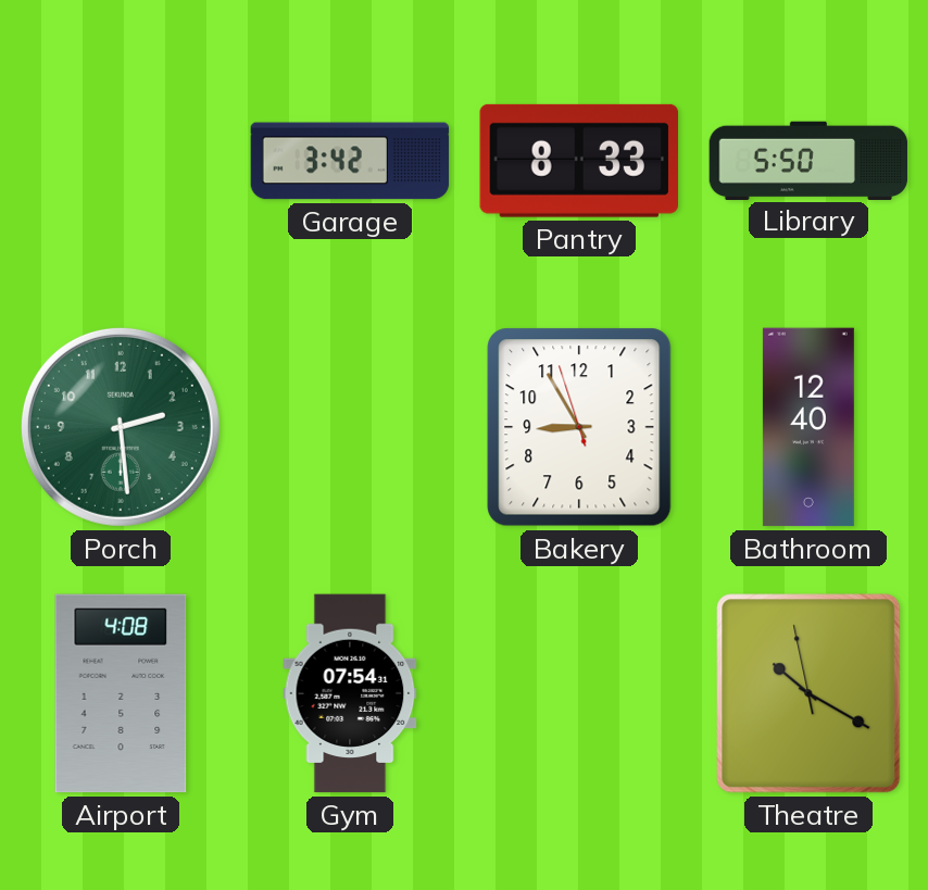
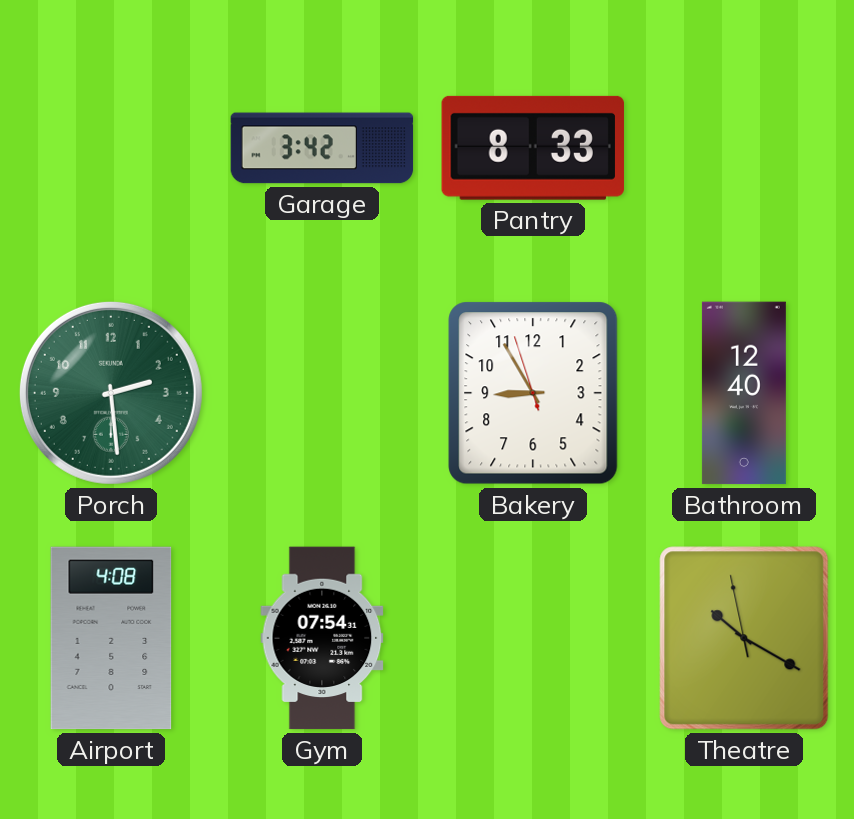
Library: 5:50 -> none (808, 160)
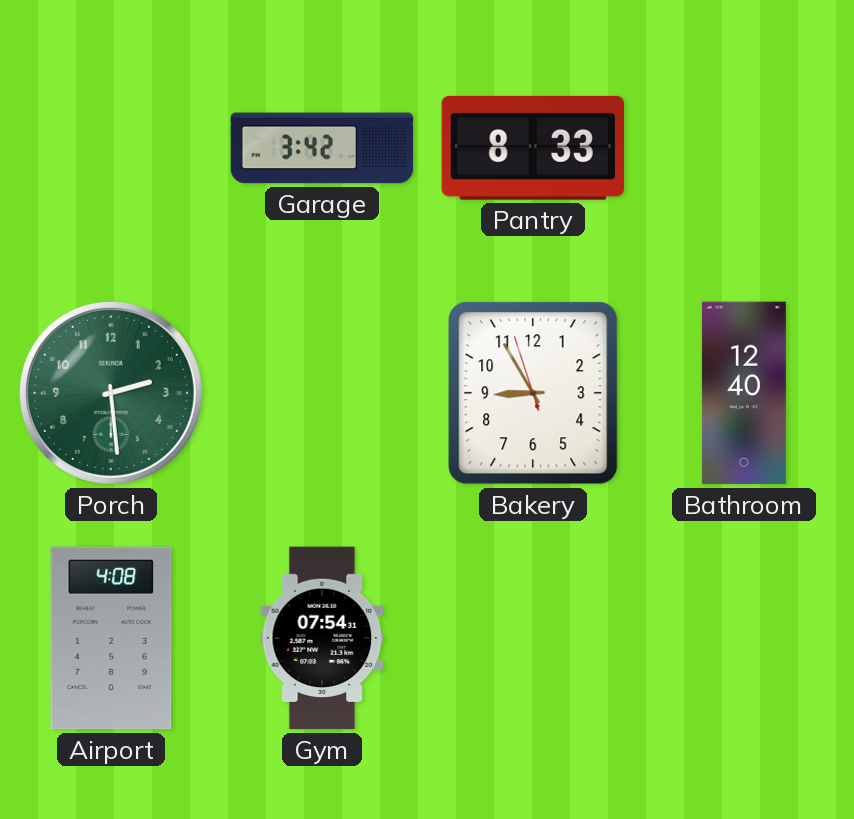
Theatre: 10:19 -> none (744, 638)
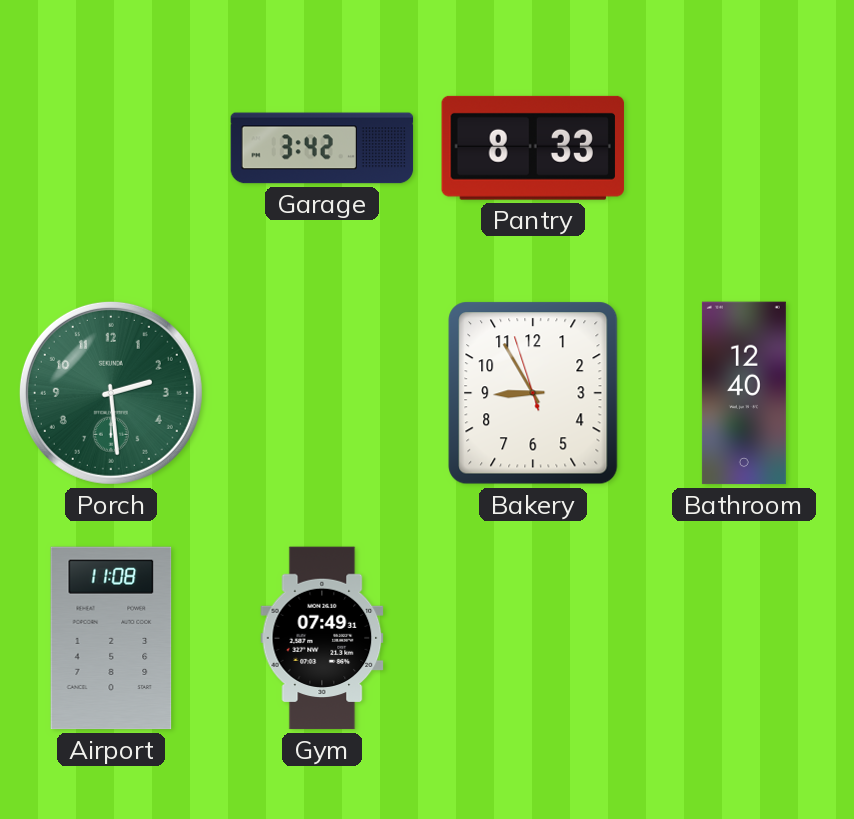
Airport: 4:08 -> 11:08 (111, 638)
Gym: 07:54 -> 07:49 (322, 638)
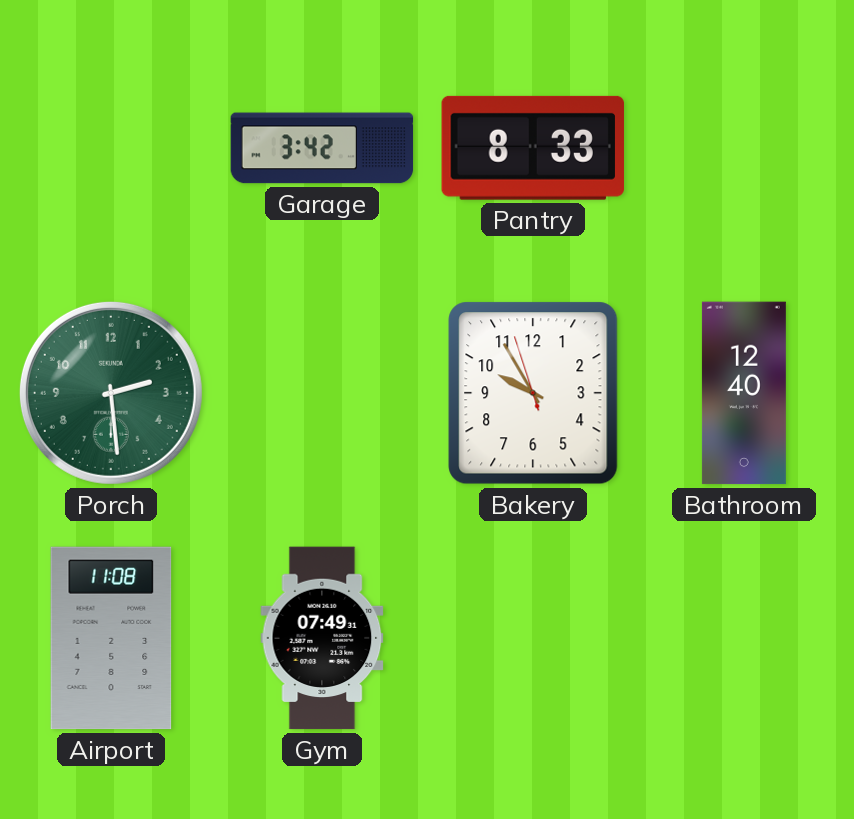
Bakery: 8:54 -> 9:54 (533, 393)
